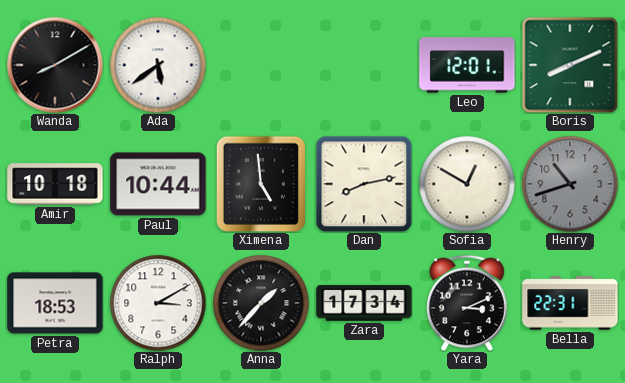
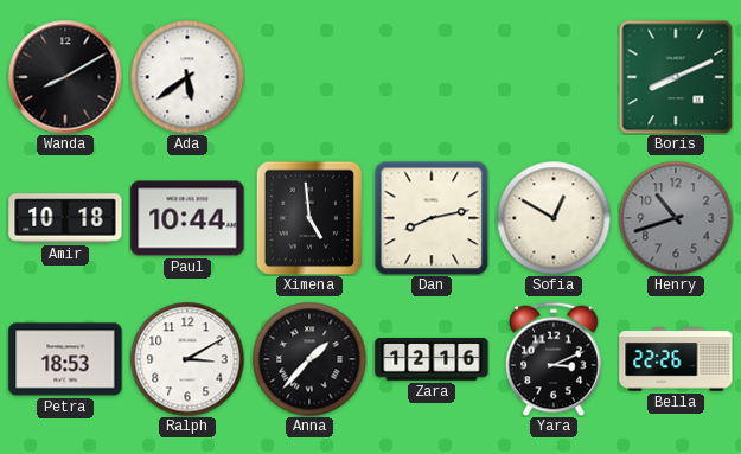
Leo: 12:01 -> none (467, 65)
Zara: 17:34 -> 12:16 (432, 359)
Bella: 22:31 -> 22:26 (676, 359)
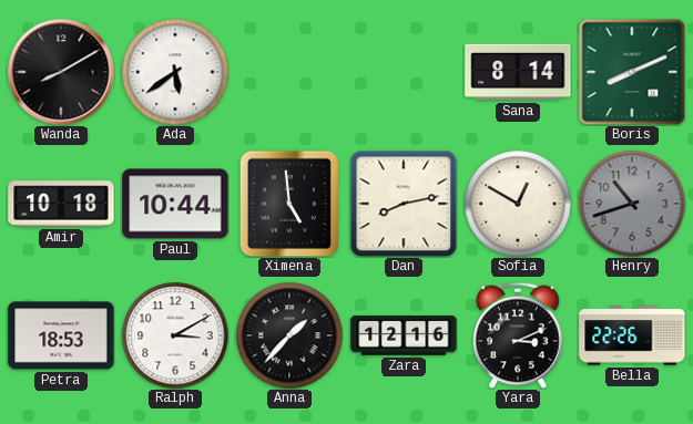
Sana: none -> 8:14 (518, 72)
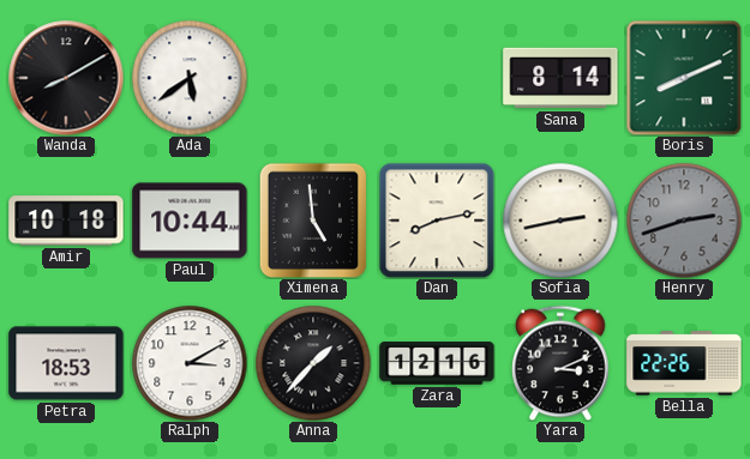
Sofia: 12:50 -> 2:43 (560, 221)
Henry: 10:42 -> 2:42 (684, 221)
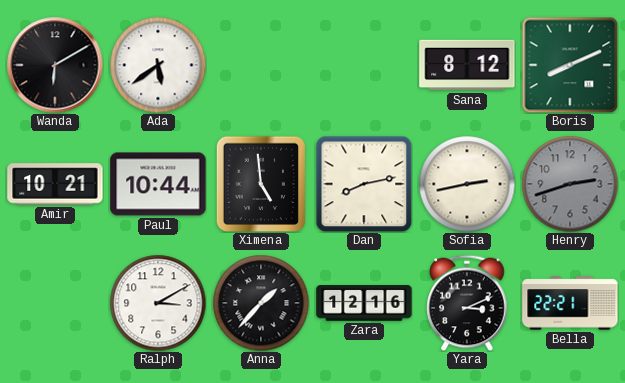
Wanda: 8:10 -> 6:10 (55, 65)
Sana: 8:14 -> 8:12 (467, 65)
Amir: 10:18 -> 10:21 (55, 184)
Petra: 18:53 -> none (66, 363)
Bella: 22:26 -> 22:21 (570, 303)
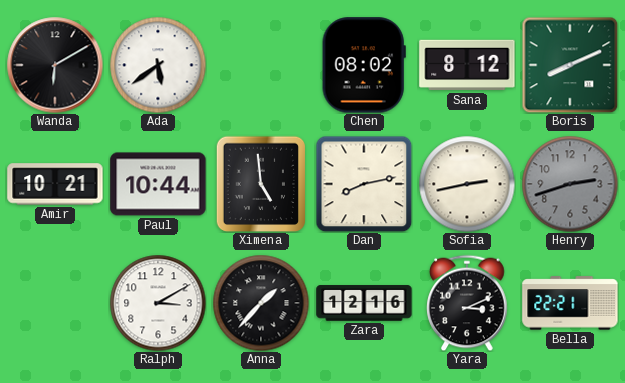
Chen: none -> 08:02 (364, 65)
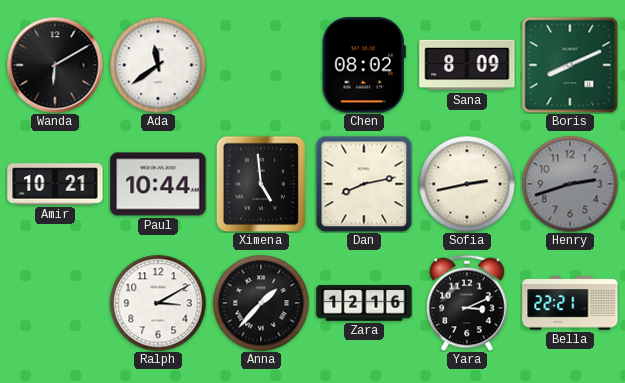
Ada: 5:39 -> 11:39 (158, 65)
Sana: 8:12 -> 8:09 (467, 65)
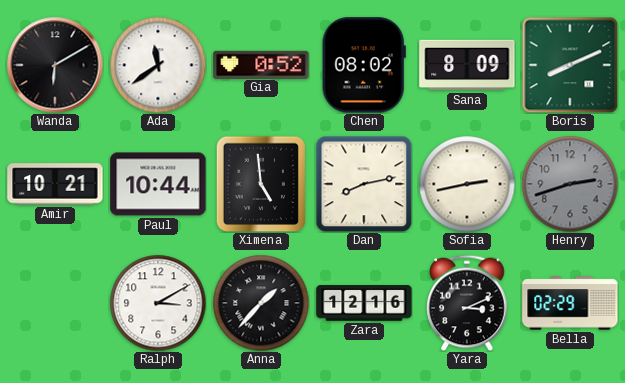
Gia: none -> 0:52 (261, 64)
Bella: 22:21 -> 02:29 (570, 303)
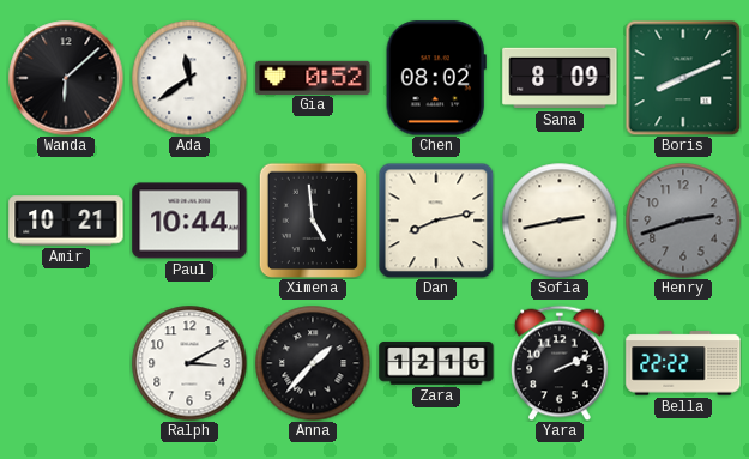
Wanda: 6:10 -> 6:08 (66, 78)
Yara: 3:11 -> 2:11 (560, 363)
Bella: 02:29 -> 22:22 (683, 363)
